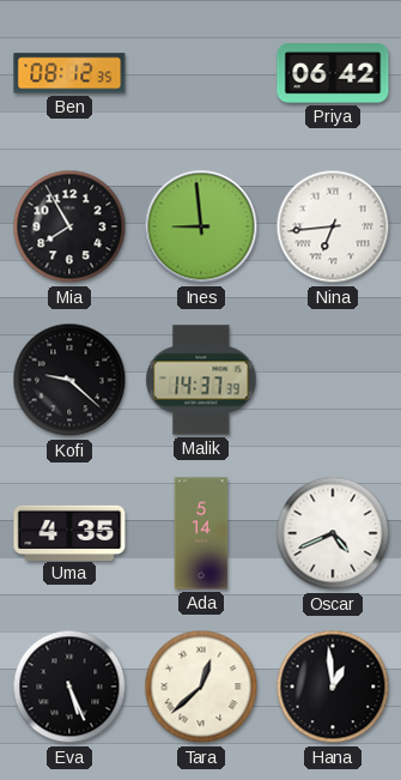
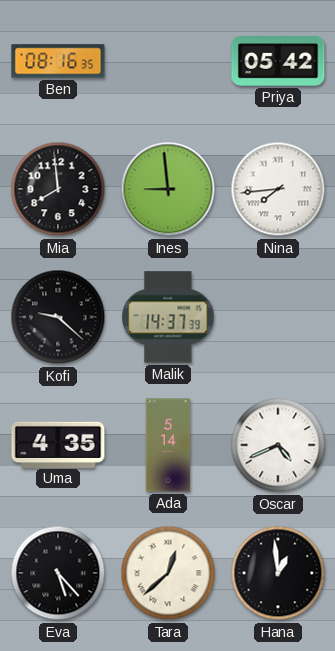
Ben: 08:12 -> 08:16 (58, 61)
Priya: 06:42 -> 05:42 (278, 62)
Mia: 7:55 -> 7:59 (58, 189)
Nina: 6:44 -> 7:44 (278, 189)
Eva: 5:26 -> 5:23 (58, 573)
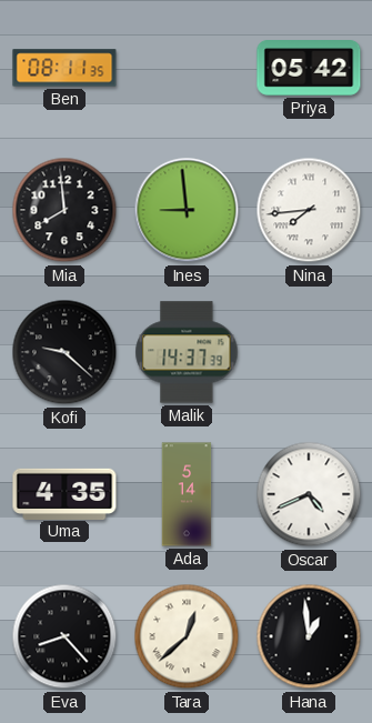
Ben: 08:16 -> 08:11 (64, 68)
Eva: 5:23 -> 8:23 (64, 636)
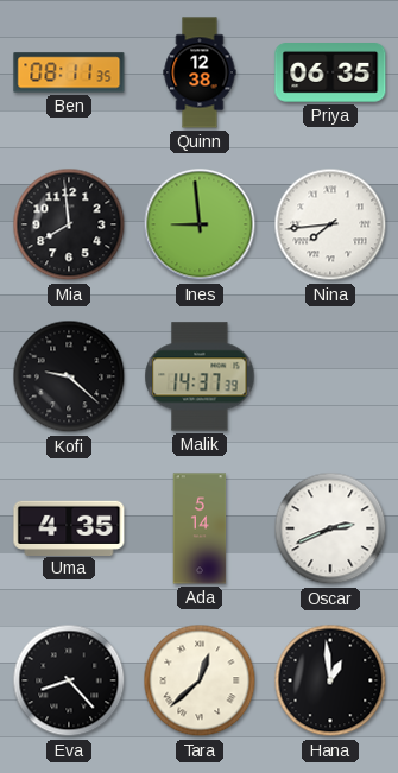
Quinn: none -> 12:38 (200, 72)
Priya: 05:42 -> 06:35 (330, 74)
Oscar: 4:41 -> 2:41 (330, 528)
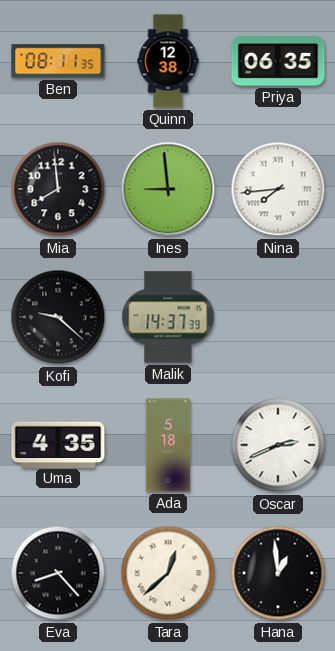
Ada: 5:14 -> 5:18 (168, 445)
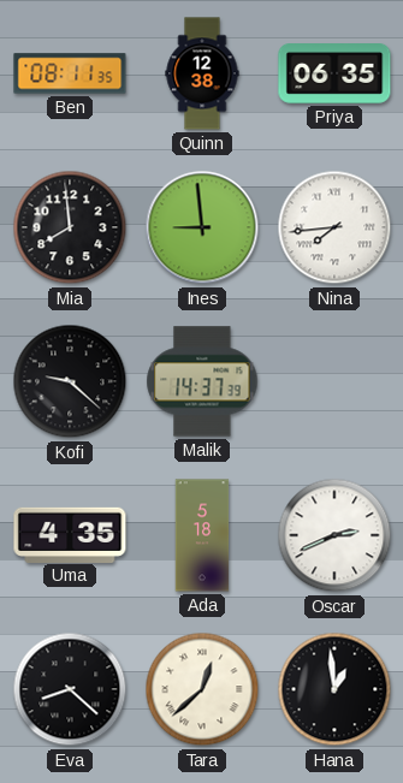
Eva: 8:23 -> 8:22 (70, 689)
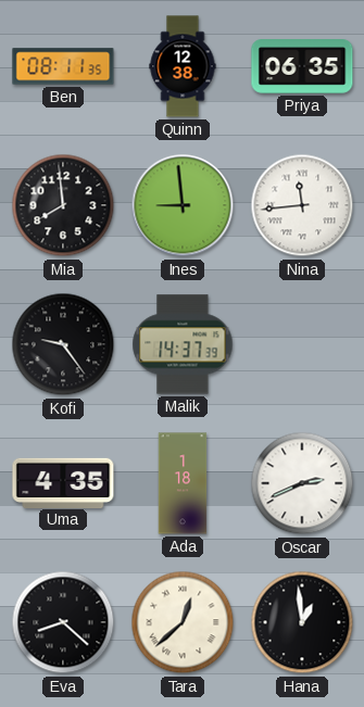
Nina: 7:44 -> 11:44 (302, 205)
Kofi: 9:22 -> 9:24 (63, 344)
Ada: 5:18 -> 1:18 (183, 483)
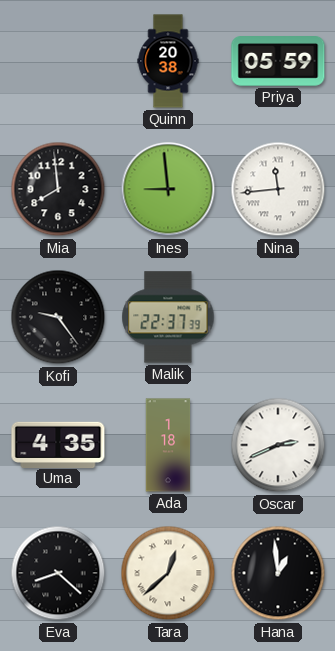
Ben: 08:11 -> none (63, 66)
Quinn: 12:38 -> 20:38 (168, 61)
Priya: 06:35 -> 05:59 (278, 62)
Malik: 14:37 -> 22:37 (168, 317)
